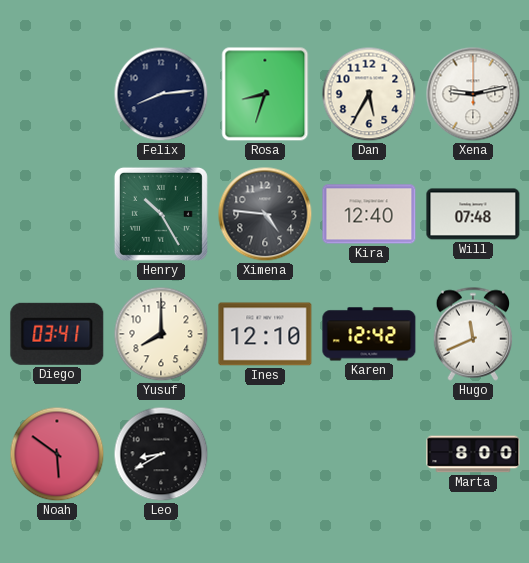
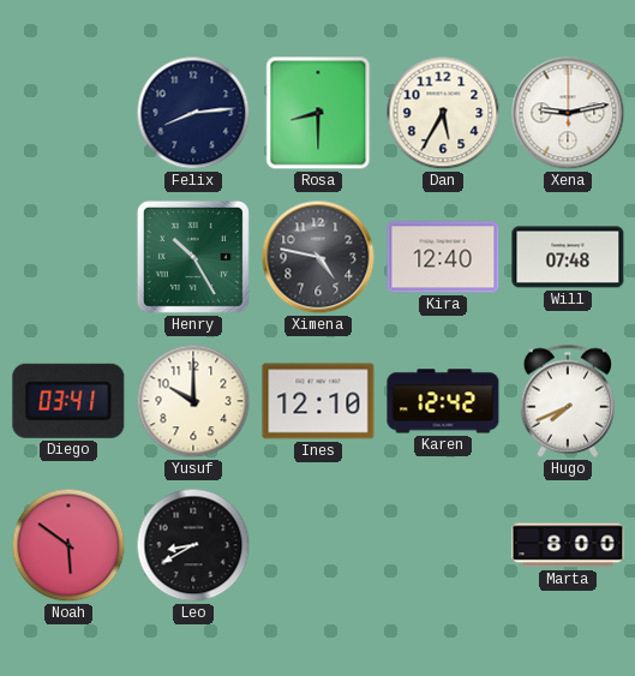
Rosa: 8:33 -> 8:30 (318, 113)
Ximena: 4:46 -> 4:47 (318, 257)
Yusuf: 8:00 -> 10:00 (193, 401)
Hugo: 11:41 -> 7:41 (568, 401)
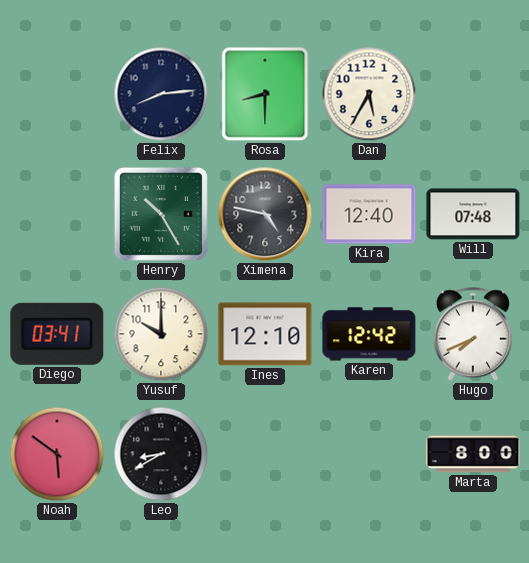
Xena: 9:13 -> none (568, 113)
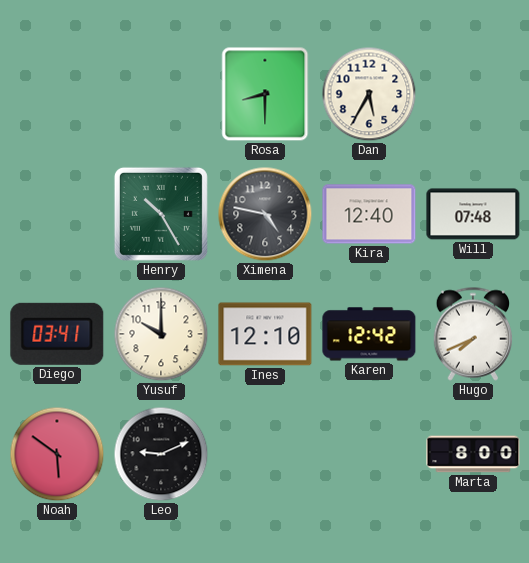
Felix: 8:14 -> none (161, 94)
Leo: 8:40 -> 9:11 (161, 454)
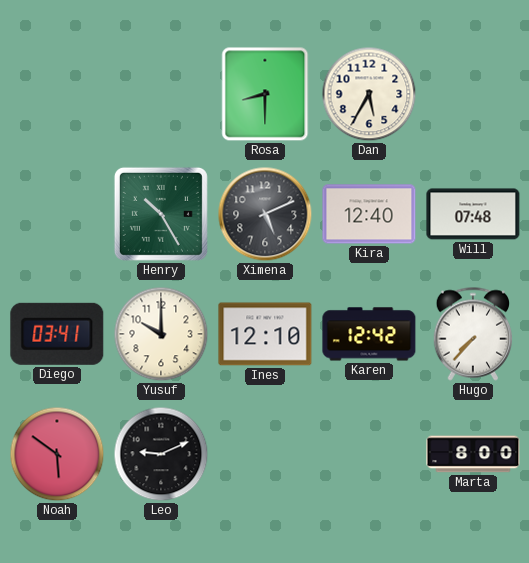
Ximena: 4:47 -> 5:11 (265, 214)
Hugo: 7:41 -> 7:37 (473, 334)
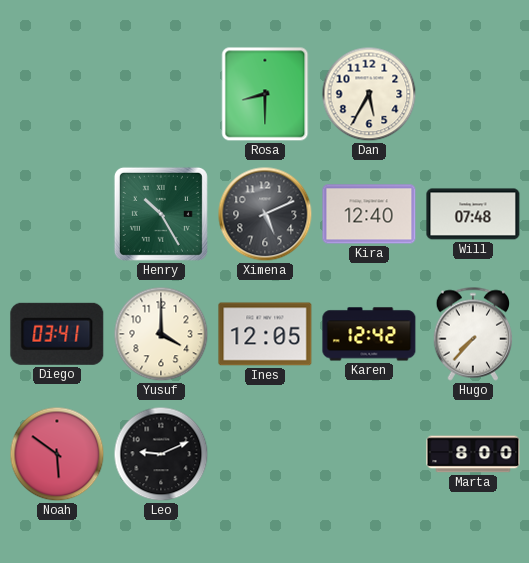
Yusuf: 10:00 -> 4:00 (161, 334)
Ines: 12:10 -> 12:05 (265, 334)
